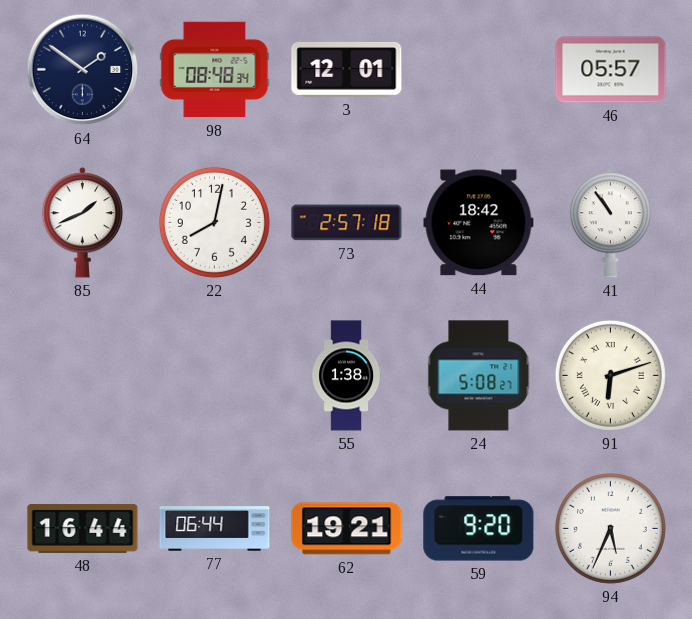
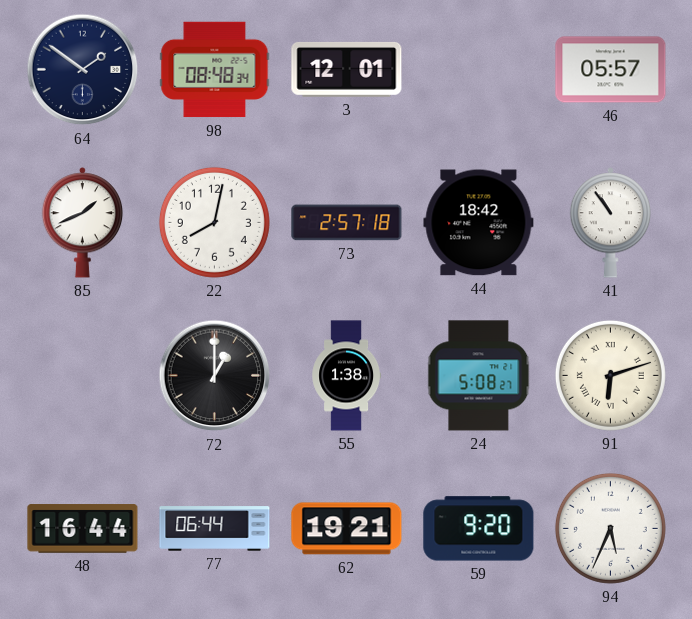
72: none -> 1:00 (215, 376)
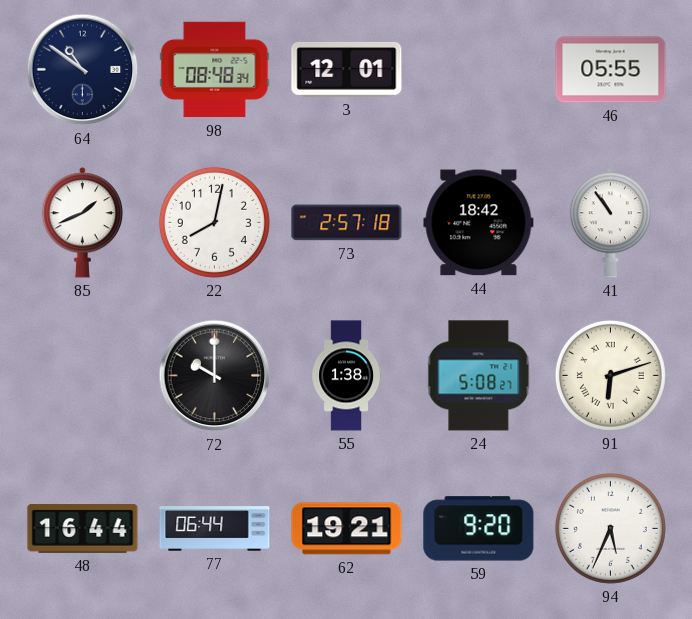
64: 1:51 -> 10:51 (83, 70)
46: 05:57 -> 05:55 (611, 70)
72: 1:00 -> 10:00 (215, 376)
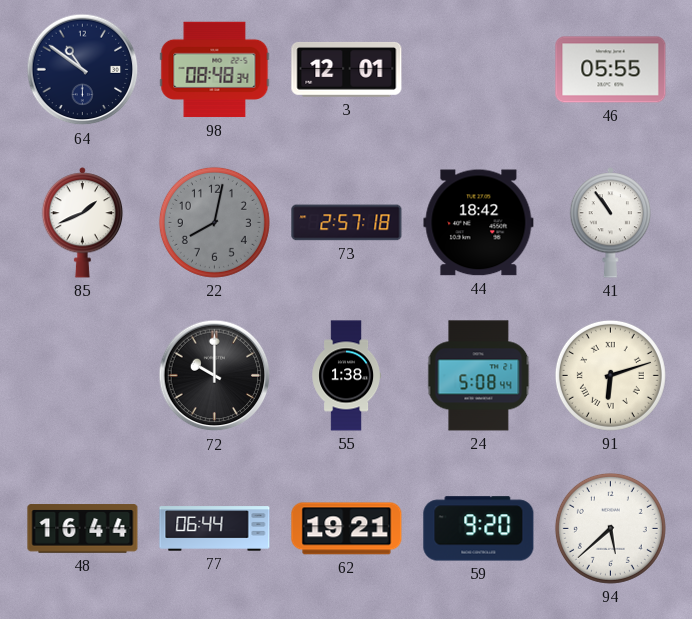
22 dial: white -> grey (214, 222)
24: 5:08:27 -> 5:08:44 (479, 376)
94: 5:34 -> 5:38 (610, 528)
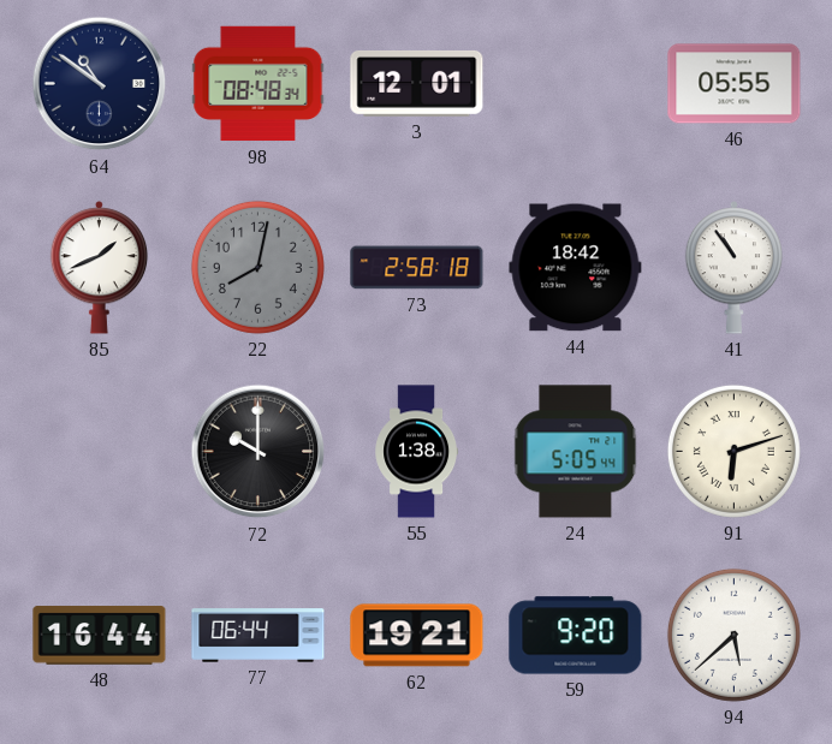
73: 2:57 -> 2:58 (417, 268)
24: 5:08 -> 5:05 (576, 452)
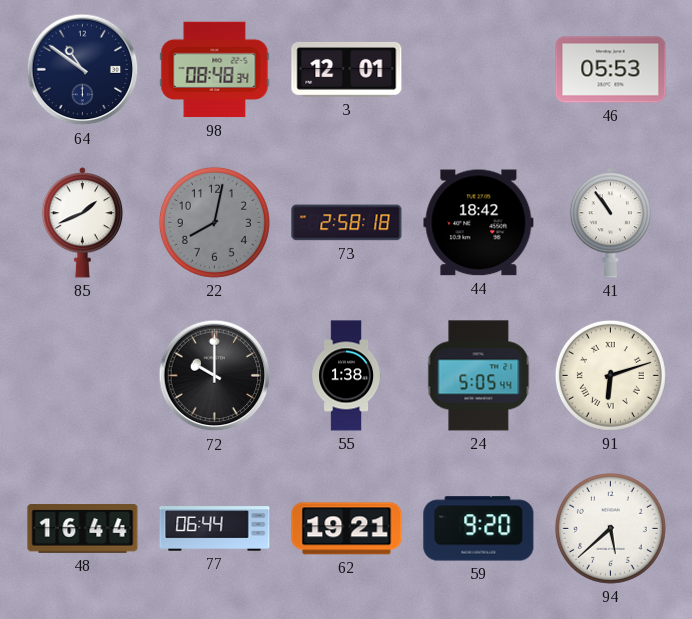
46: 05:55 -> 05:53 (611, 70)
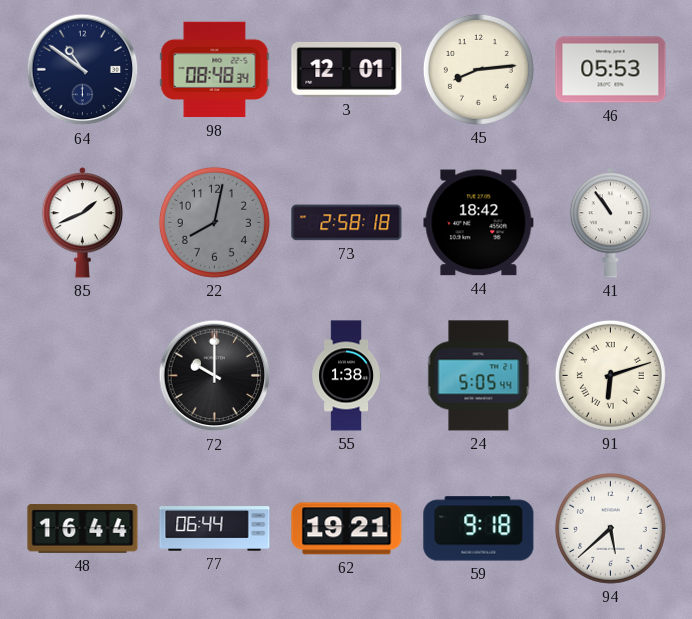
45: none -> 8:14 (478, 69)
59: 9:20 -> 9:18 (479, 529)
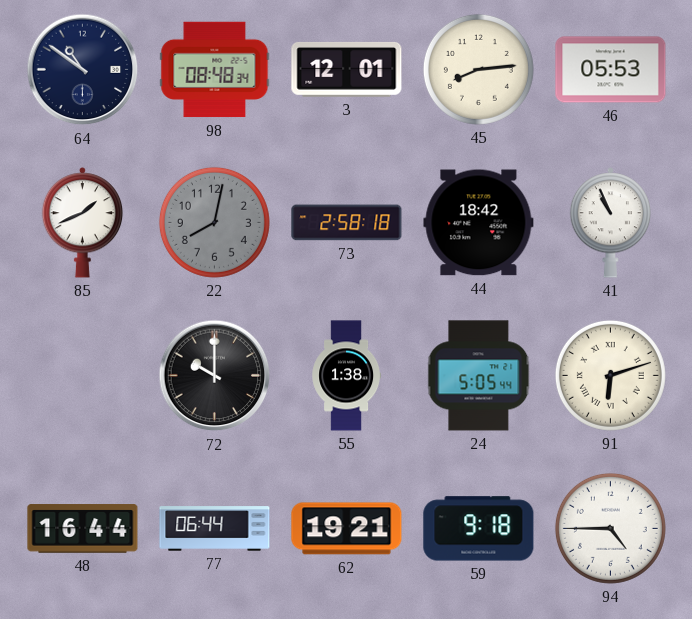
41: 10:54 -> 10:56 (611, 223)
94: 5:38 -> 4:45 (610, 528)
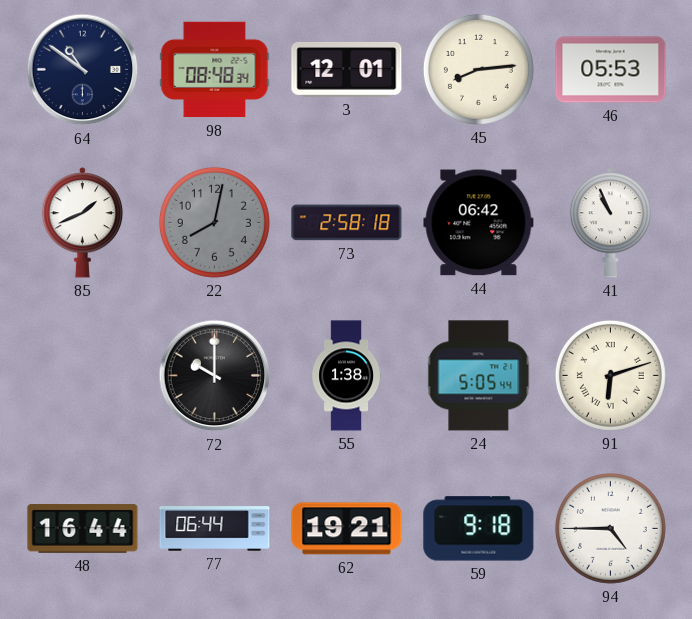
44: 18:42 -> 06:42 (479, 223)
